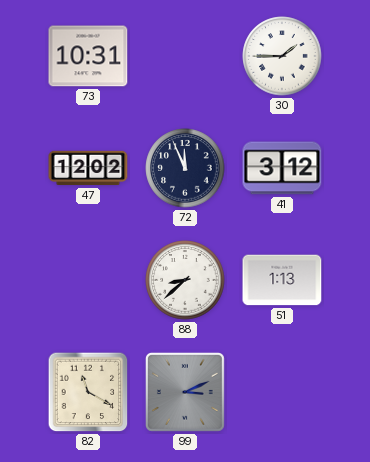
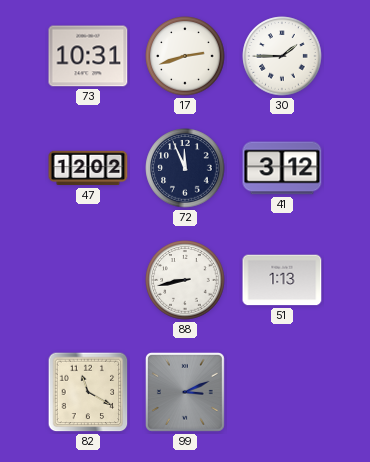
17: none -> 2:42 (185, 56)
88: 8:38 -> 8:43 (185, 280)
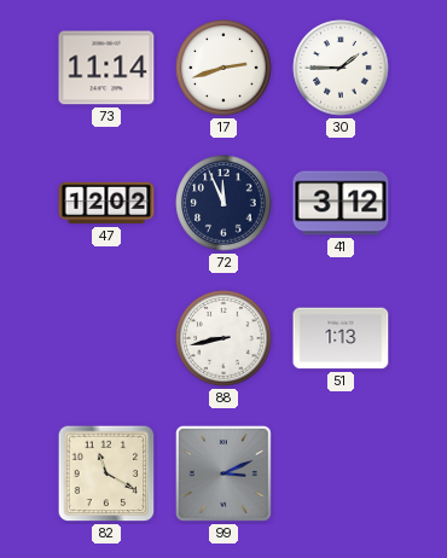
73: 10:31 -> 11:14 (106, 68)
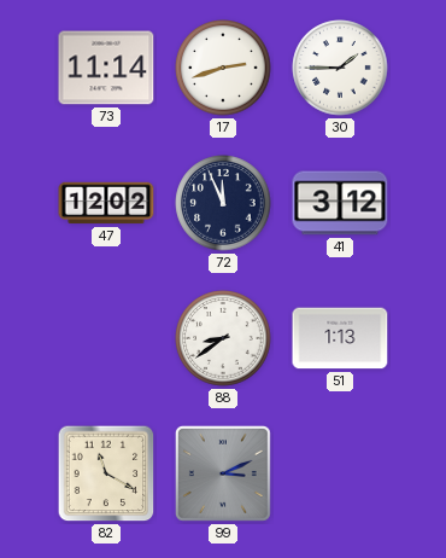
88: 8:43 -> 8:39 (223, 338)
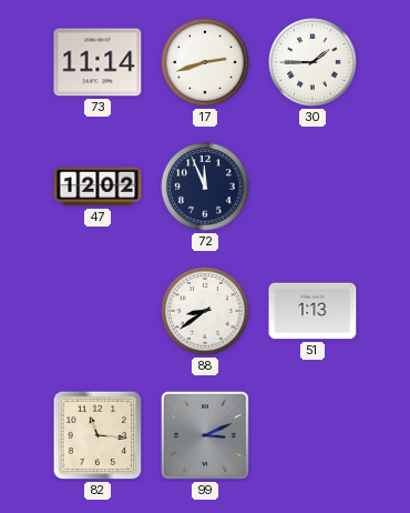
41: 3:12 -> none (340, 203)
82: 11:20 -> 11:16 (98, 435)
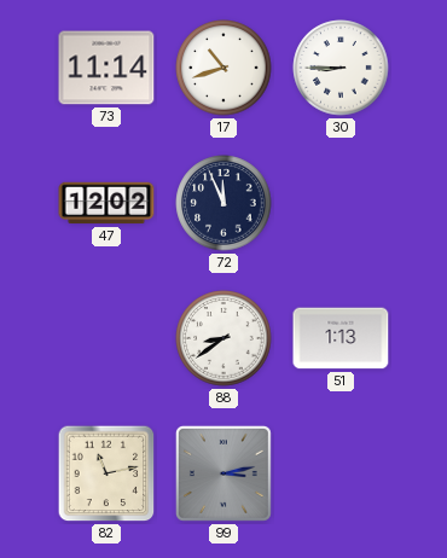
17: 2:42 -> 10:42 (224, 68)
30: 1:45 -> 8:45 (341, 68)
82: 11:16 -> 11:13 (106, 473)
99: 3:11 -> 3:13 (224, 473)
